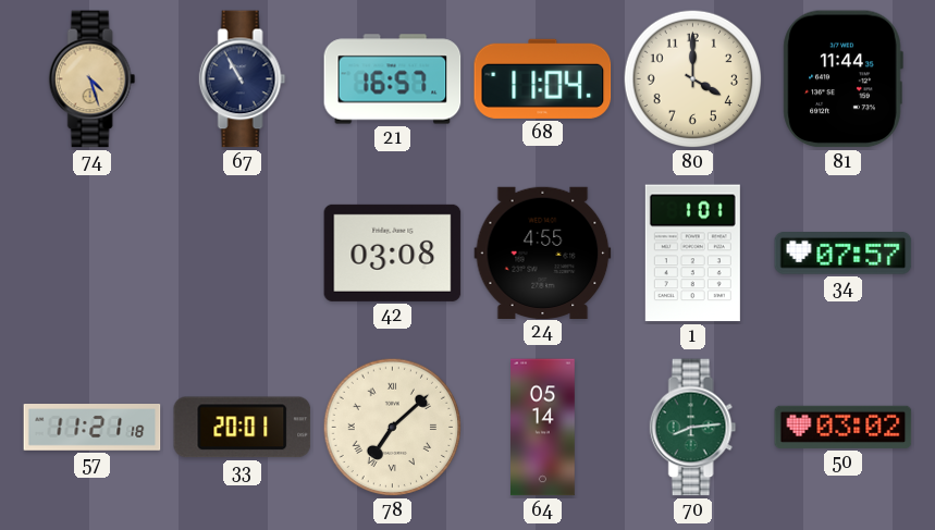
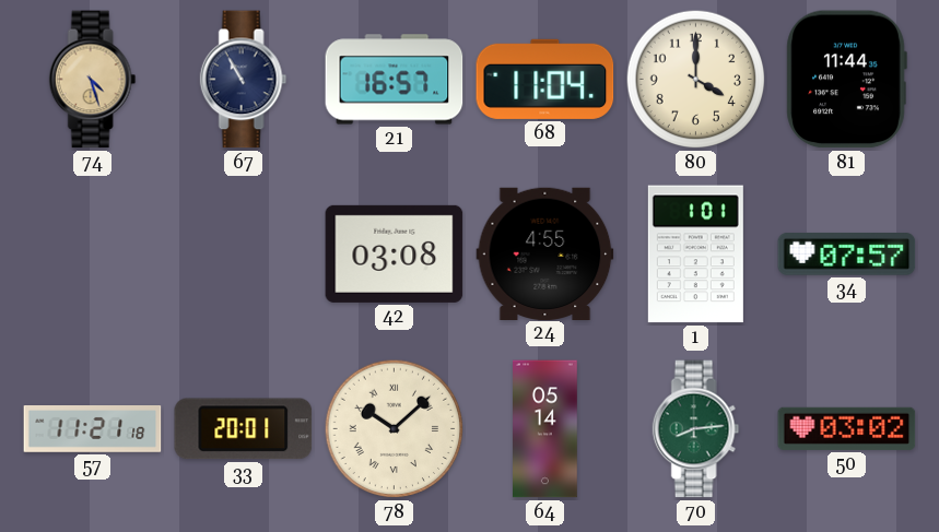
78: 7:08 -> 10:08 (395, 429)
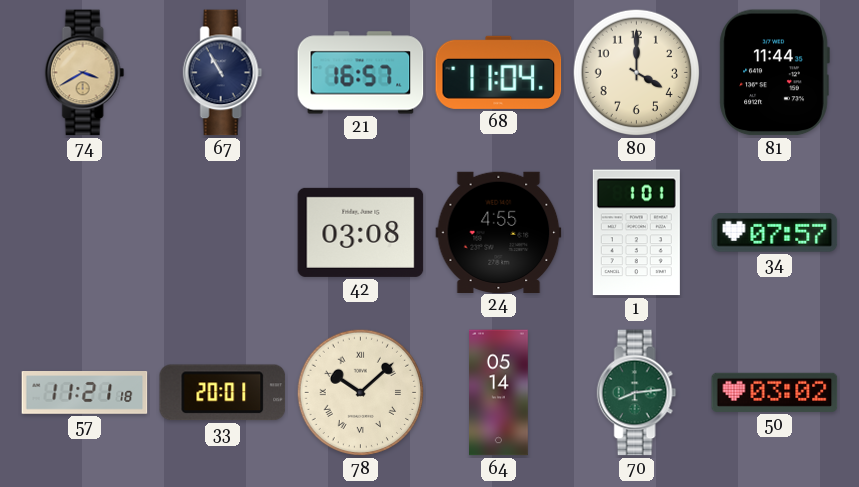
74: 4:27 -> 3:40 (85, 73)
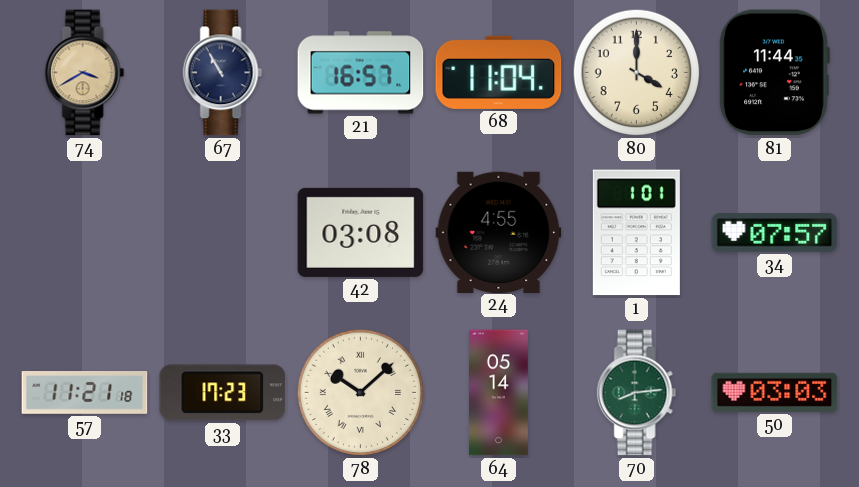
33: 20:01 -> 17:23 (223, 393)
50: 03:02 -> 03:03 (775, 392)
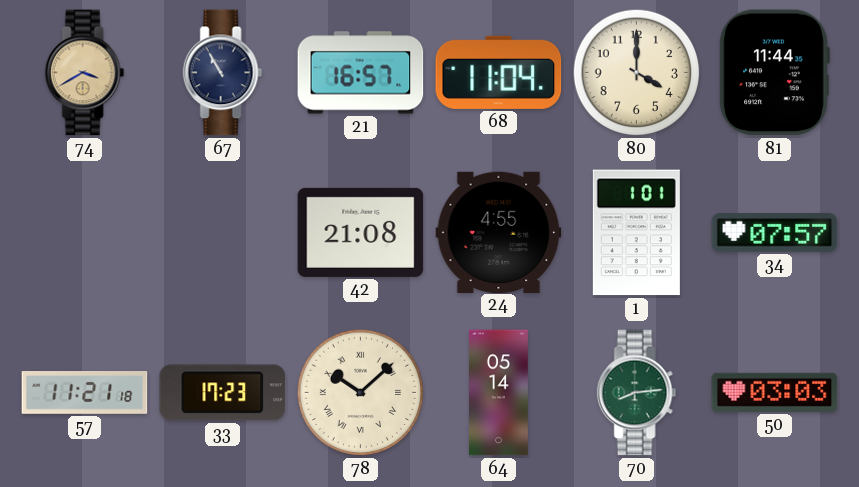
42: 03:08 -> 21:08 (361, 232)
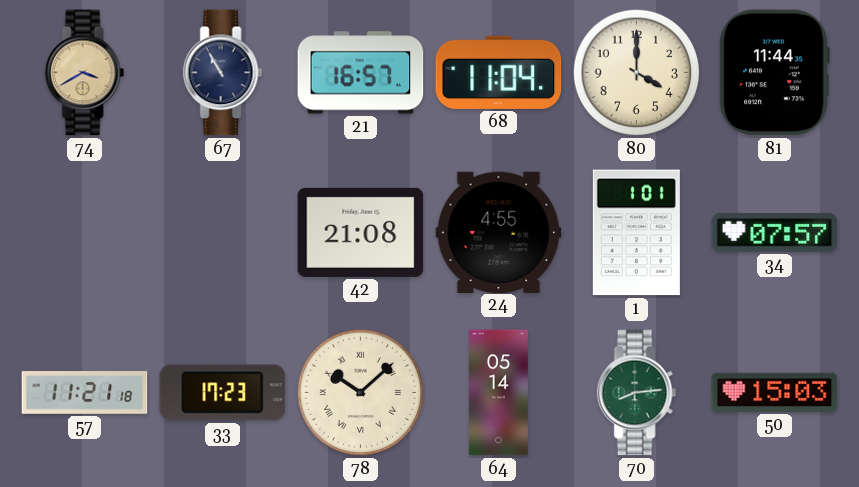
50: 03:03 -> 15:03 (775, 392)
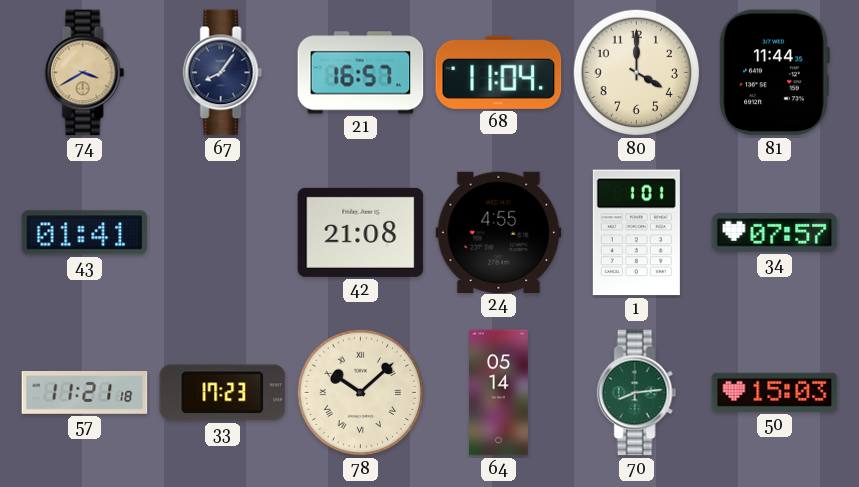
67: 10:55 -> 8:06 (223, 73)
43: none -> 01:41 (85, 233)
